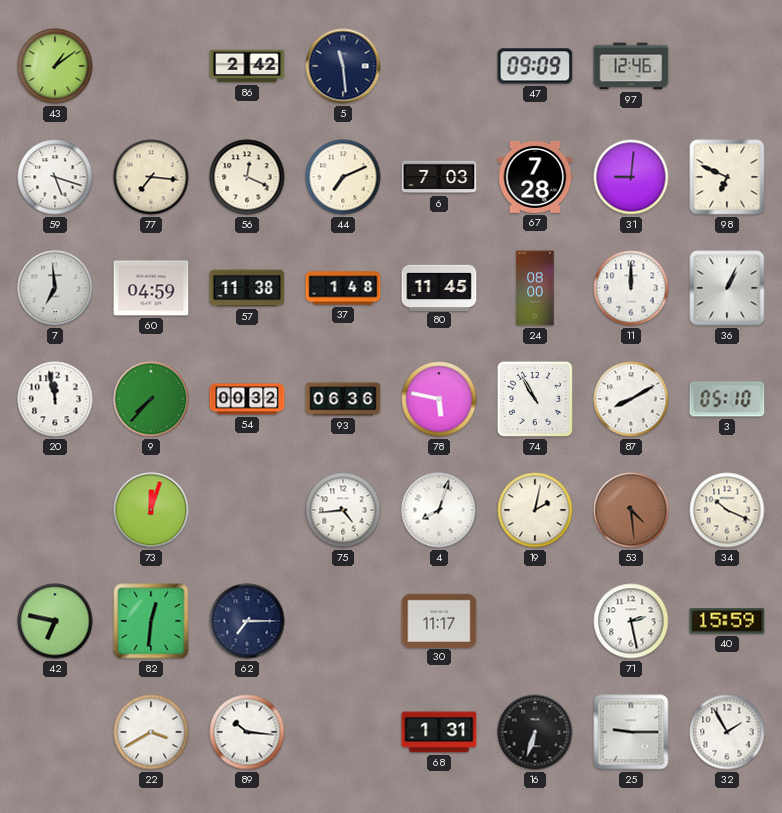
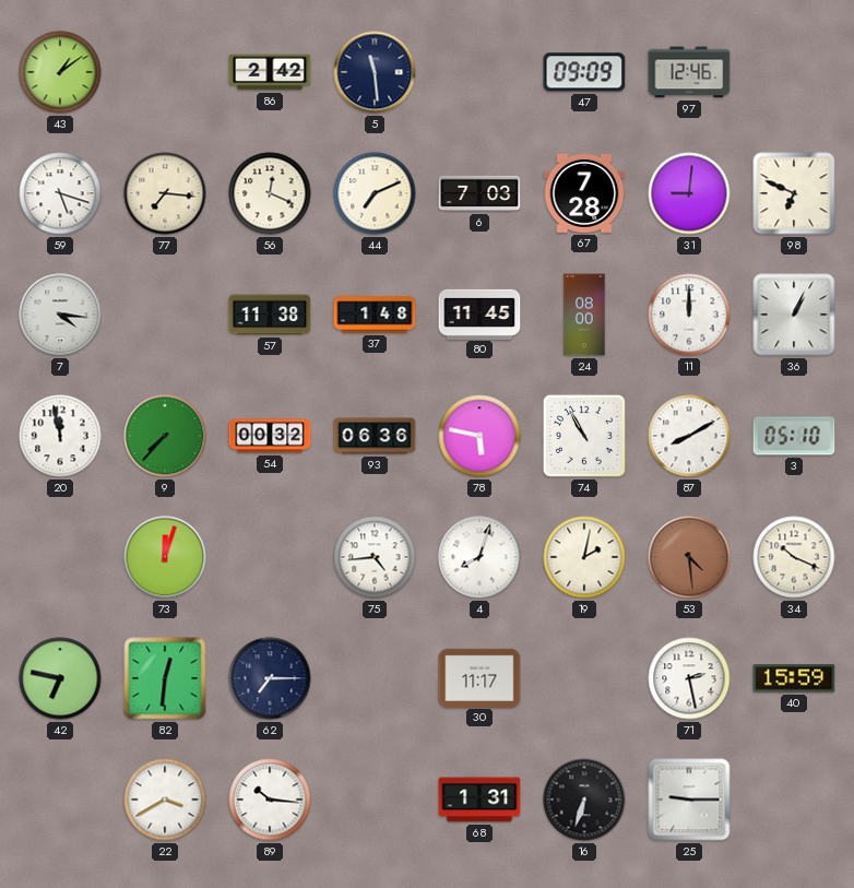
7: 6:59 -> 4:16 (60, 315)
60: 04:59 -> none (151, 288)
32: 1:55 -> none (727, 732)
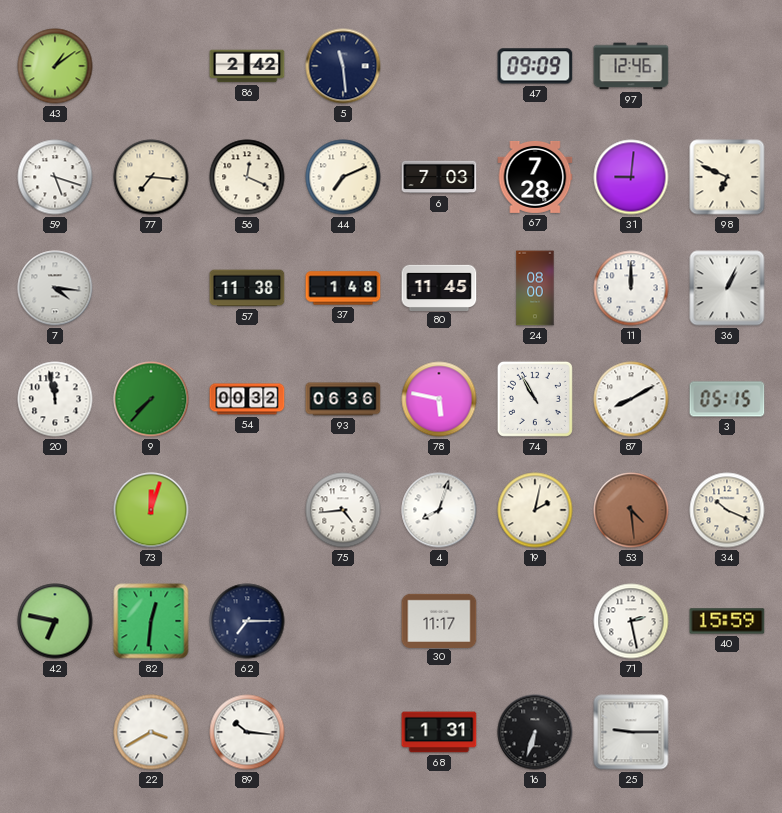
3: 05:10 -> 05:15 (727, 399)
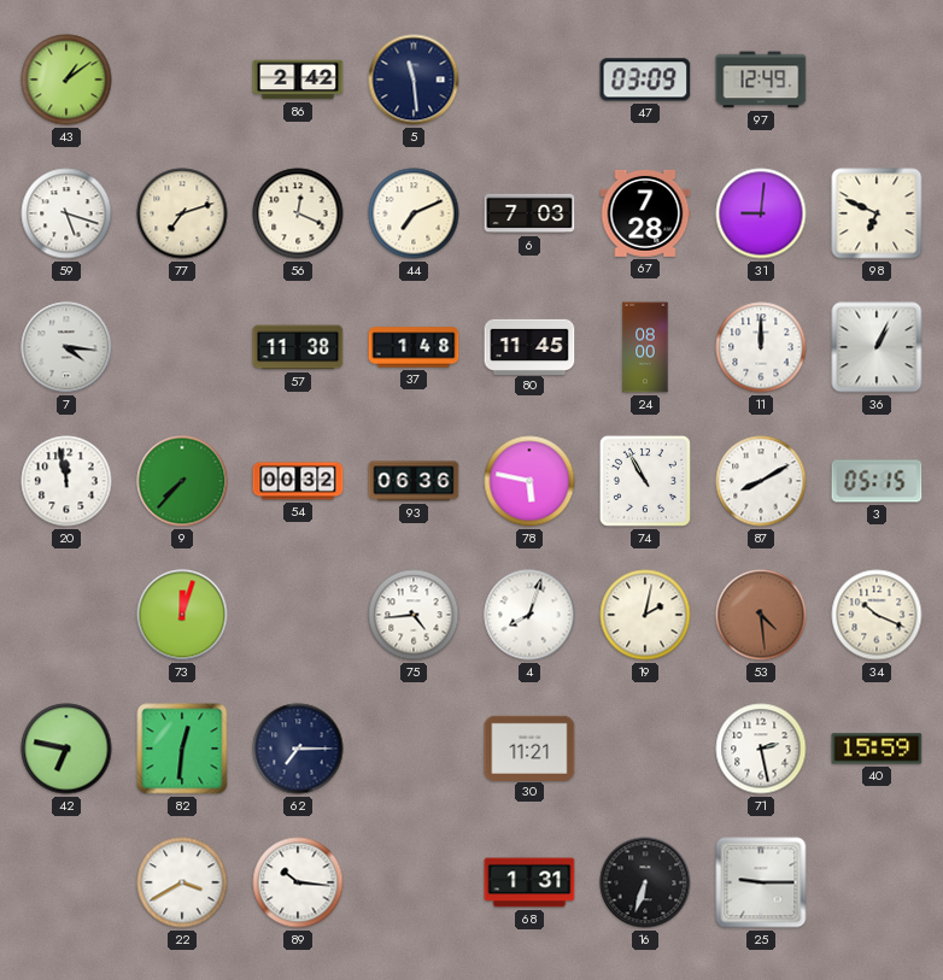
47: 09:09 -> 03:09 (645, 80)
97: 12:46 -> 12:49 (761, 80)
77: 7:16 -> 7:12 (182, 213)
30: 11:17 -> 11:21 (529, 747)
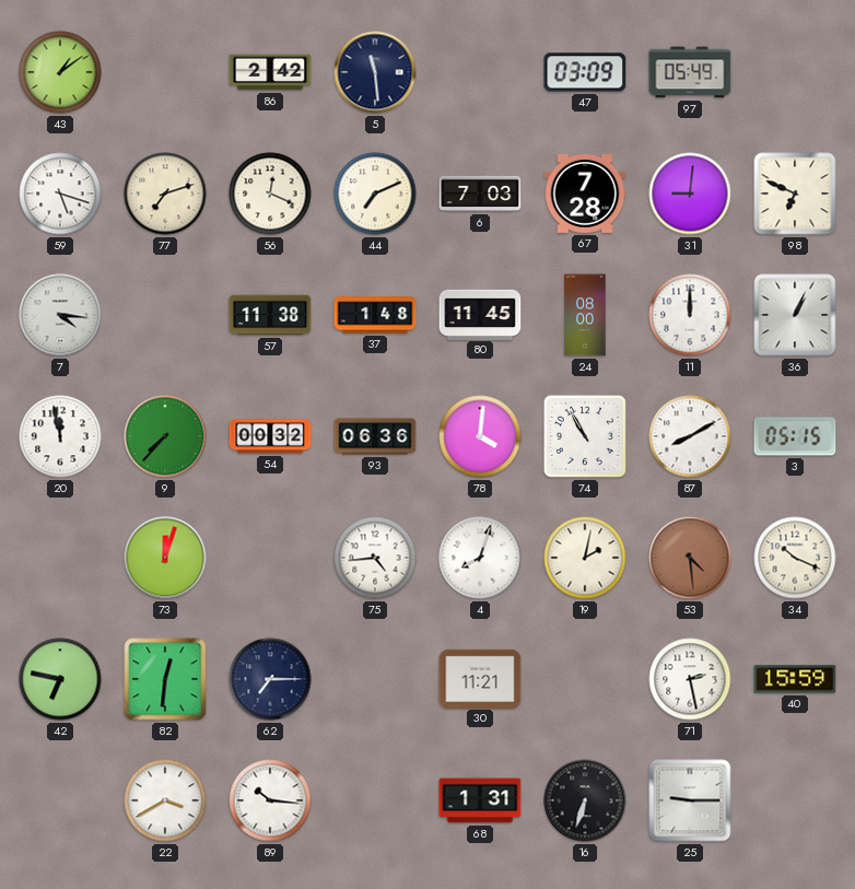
97: 12:49 -> 05:49 (690, 72)
78: 5:47 -> 4:01 (480, 436)
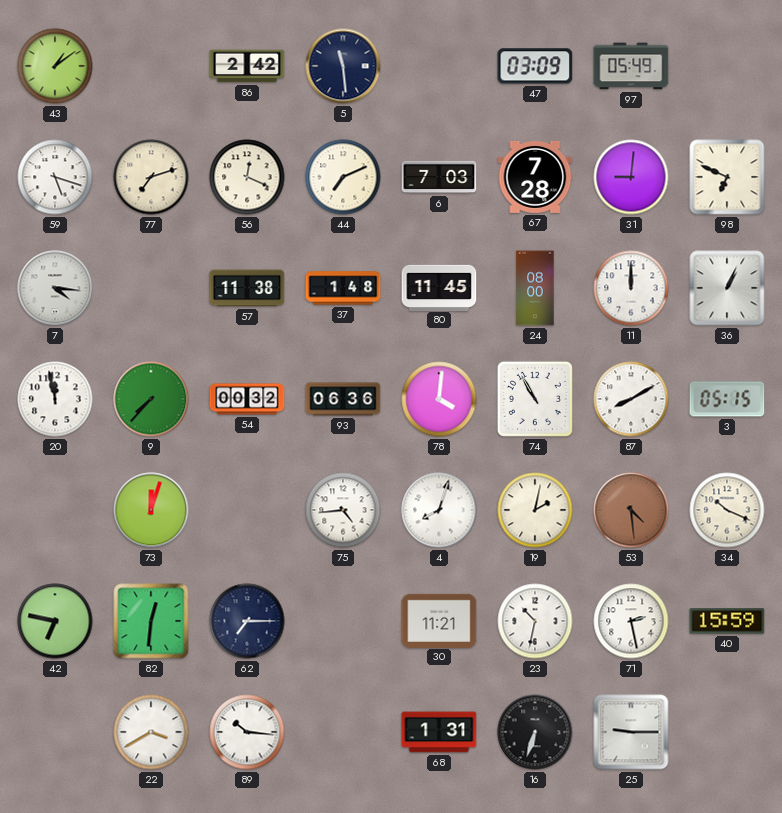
23: none -> 10:32 (535, 621)
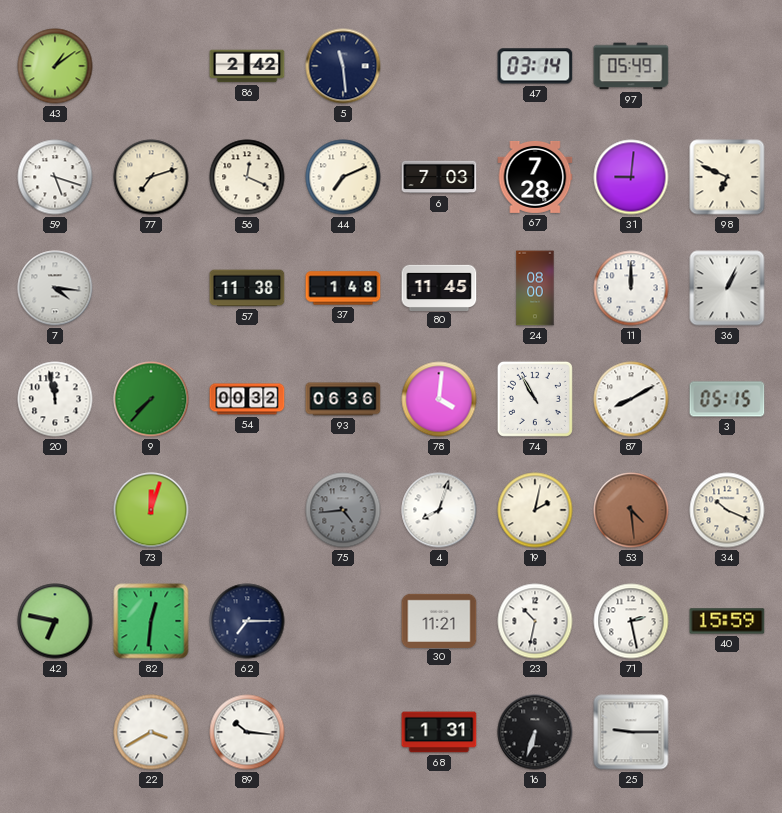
47: 03:09 -> 03:14 (535, 66)
75 dial: white -> grey (343, 510)
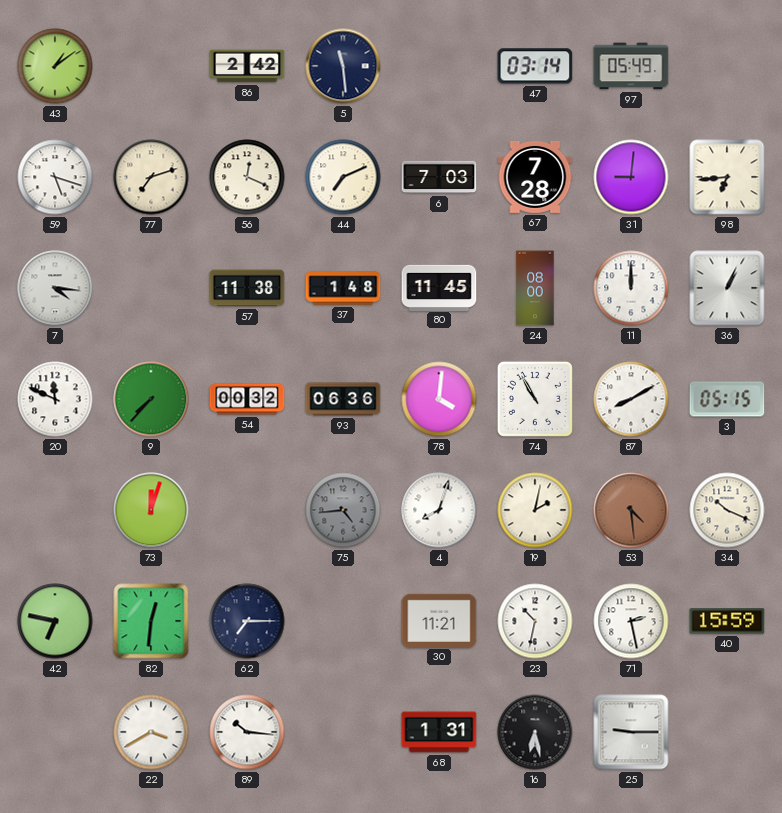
98: 6:49 -> 6:44 (727, 177)
20: 11:58 -> 11:49 (55, 399)
16: 6:33 -> 6:28 (535, 732)
